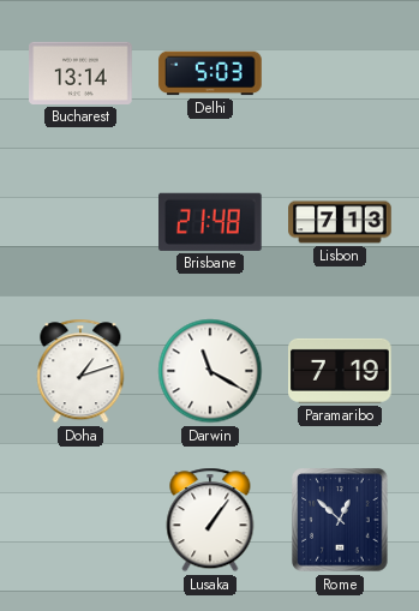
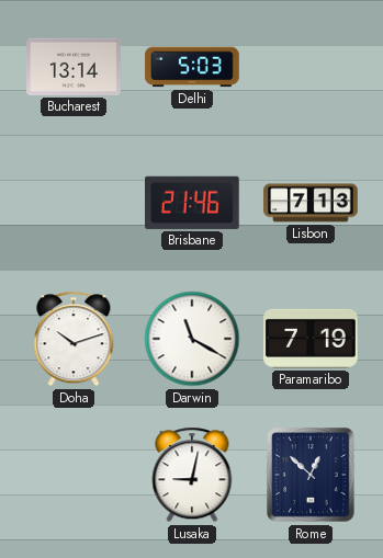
Brisbane: 21:48 -> 21:46 (193, 203)
Doha: 1:12 -> 10:12 (74, 339)
Lusaka: 1:06 -> 9:02 (192, 475)
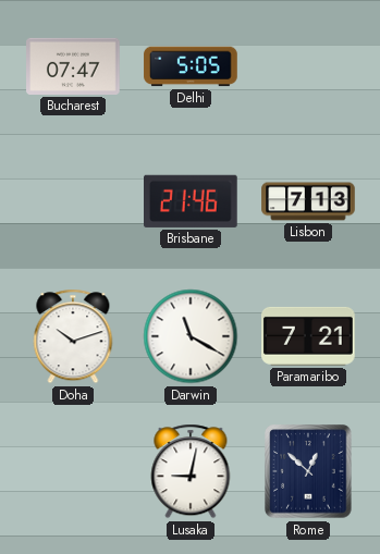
Bucharest: 13:14 -> 07:47 (73, 66)
Delhi: 5:03 -> 5:05 (191, 66)
Paramaribo: 7:19 -> 7:21 (308, 336)
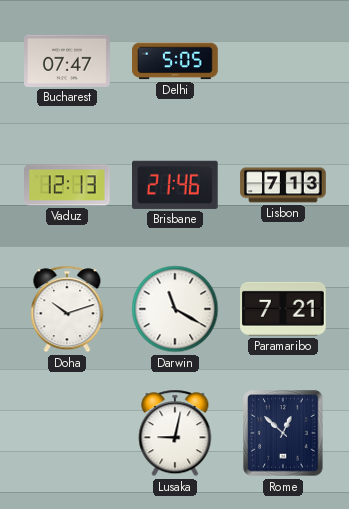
Vaduz: none -> 12:13 (68, 185)
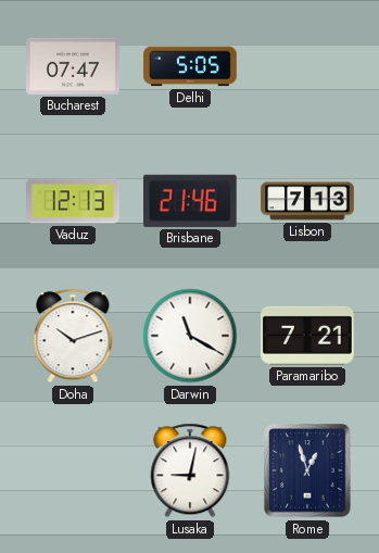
Rome: 12:52 -> 12:57 (307, 470)
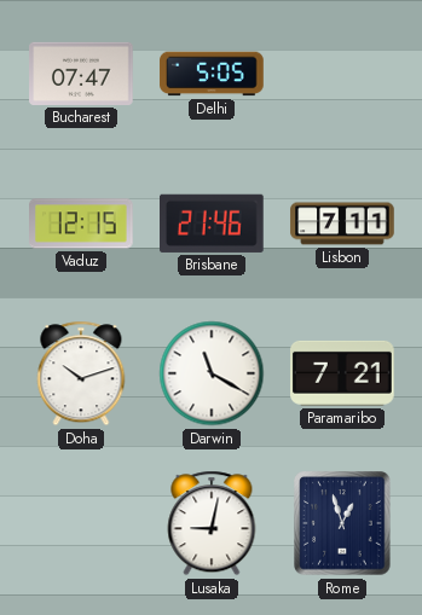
Vaduz: 12:13 -> 12:15 (82, 224)
Lisbon: 7:13 -> 7:11 (342, 224)
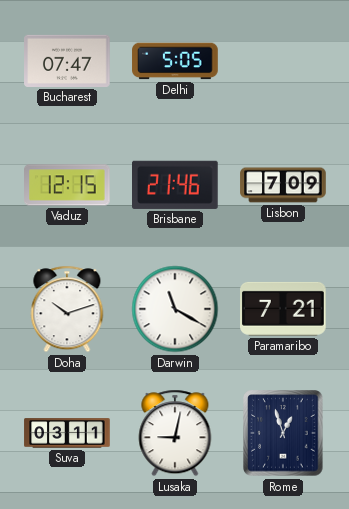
Lisbon: 7:11 -> 7:09 (283, 185)
Suva: none -> 03:11 (67, 433)
